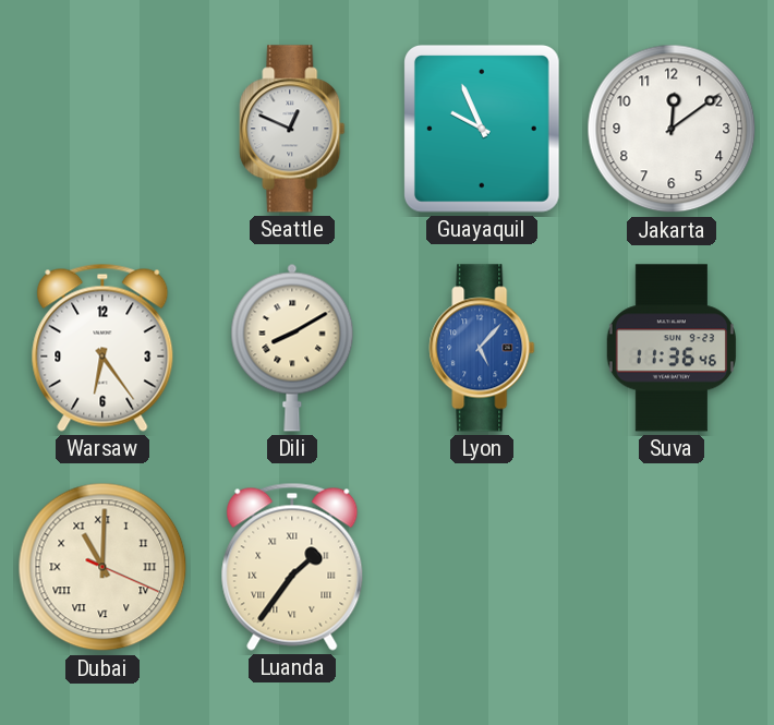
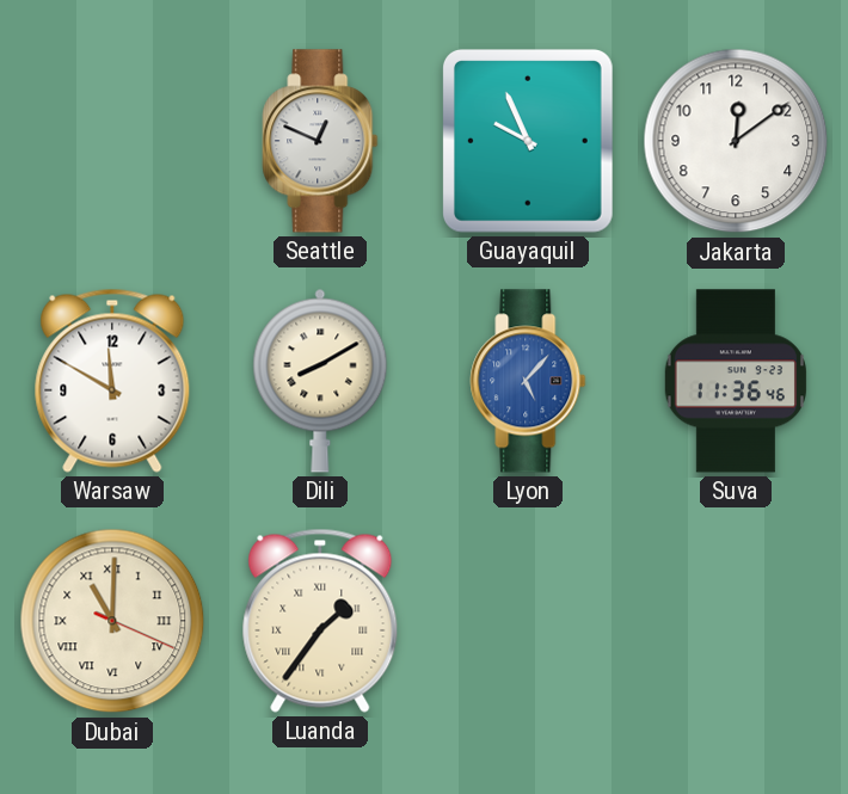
Warsaw: 6:24 -> 11:50 (112, 381)
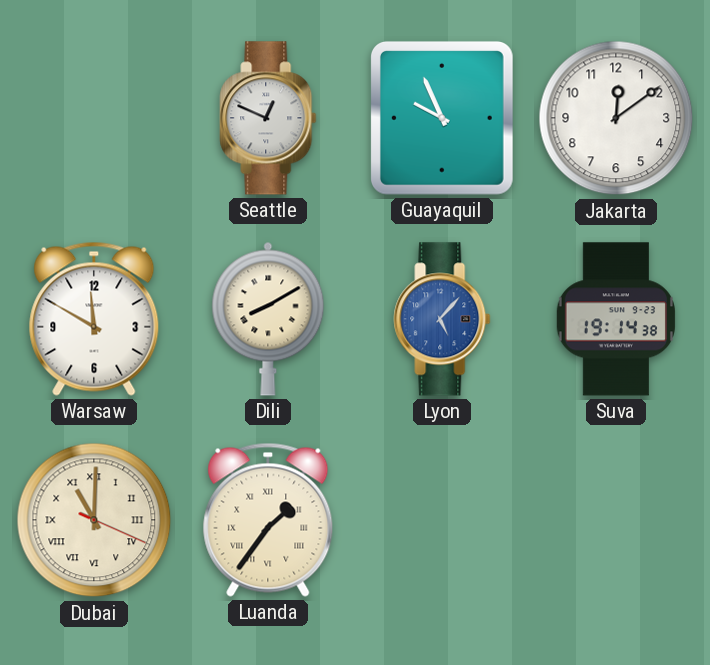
Suva: 11:36 -> 19:14 (616, 319)
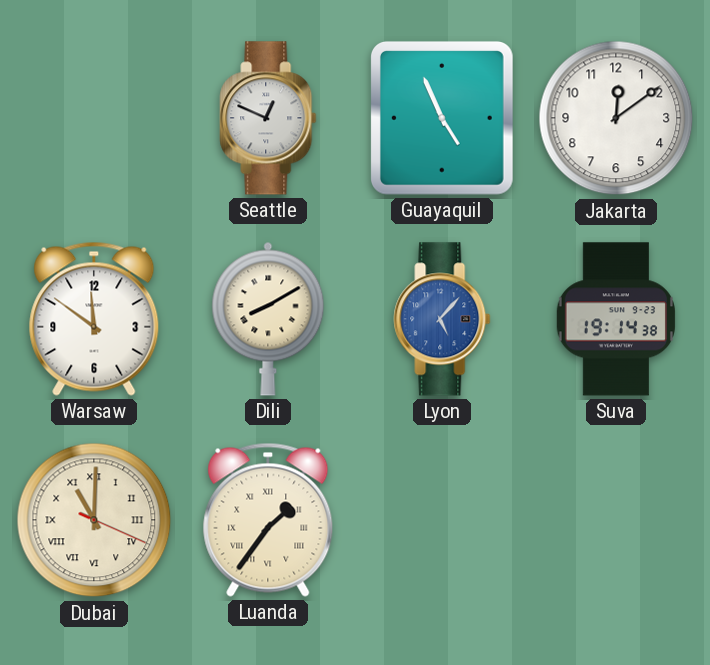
Guayaquil: 9:56 -> 4:56 (442, 118)
Warsaw: 11:50 -> 11:51 (94, 319)
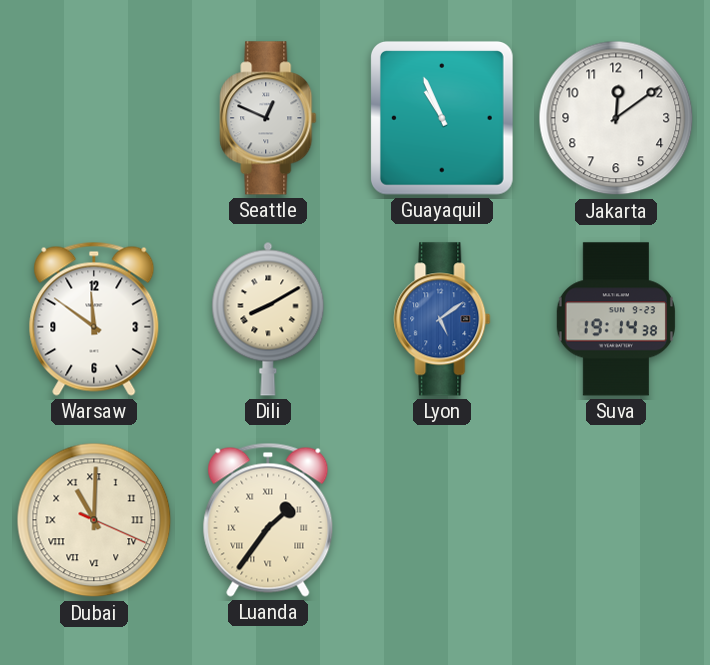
Guayaquil: 4:56 -> 10:56 (442, 118)
Lyon: 5:07 -> 5:09 (442, 319)
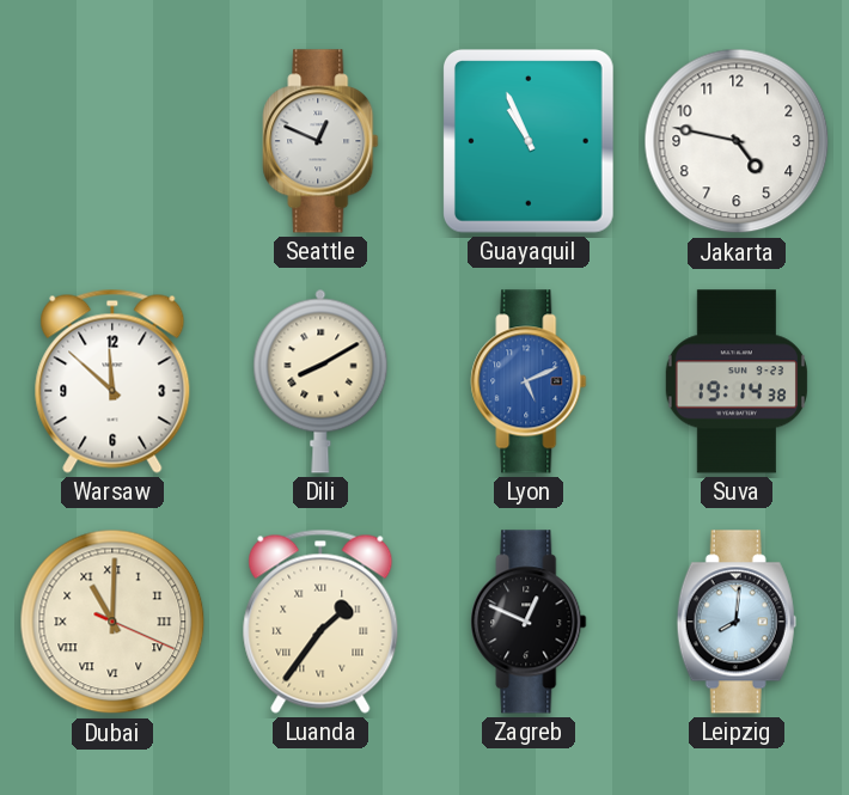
Jakarta: 12:09 -> 4:47 (737, 141)
Warsaw: 11:51 -> 11:52 (112, 381)
Lyon: 5:09 -> 5:11 (529, 381)
Zagreb: none -> 12:49 (529, 622)
Leipzig: none -> 8:01 (737, 622)
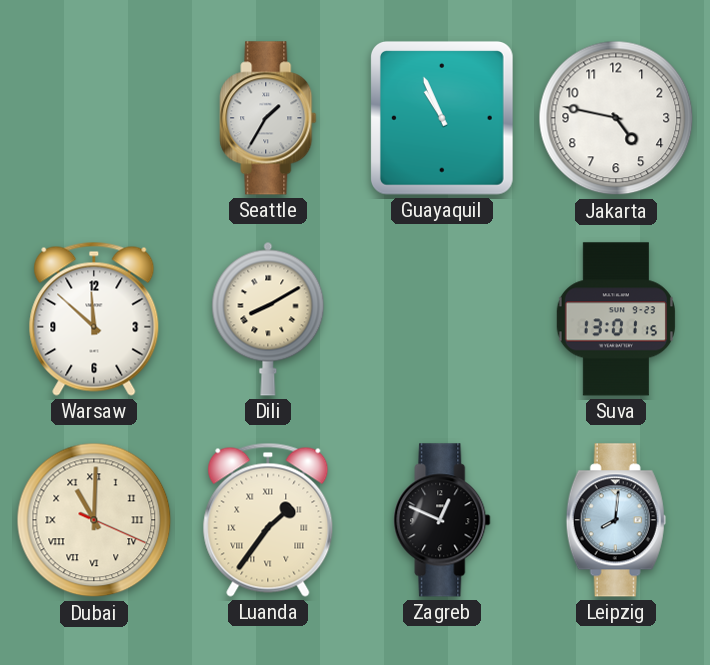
Seattle: 12:49 -> 1:35 (268, 118)
Lyon: 5:11 -> none (529, 381)
Suva: 19:14 -> 13:01 (616, 319)
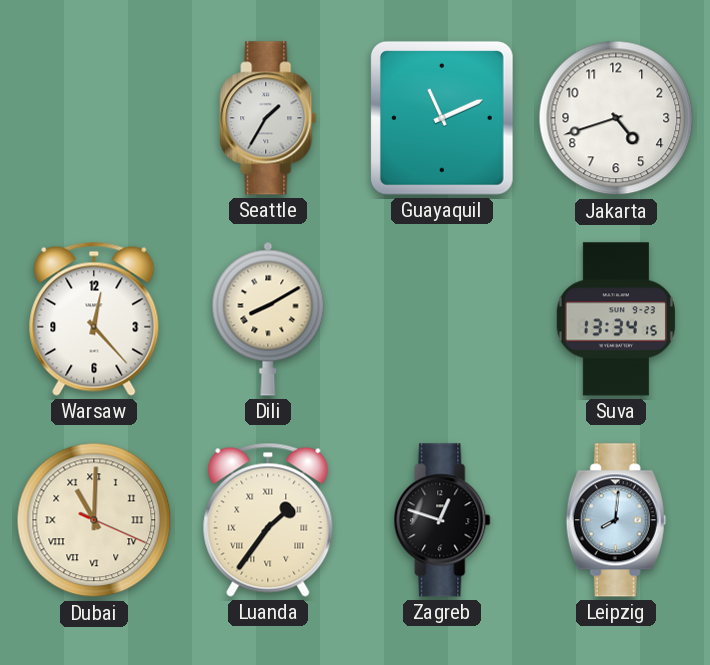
Guayaquil: 10:56 -> 11:11 (442, 118)
Jakarta: 4:47 -> 4:42 (616, 118)
Warsaw: 11:52 -> 12:23 (94, 319)
Suva: 13:01 -> 13:34 (616, 319)
Zagreb: 12:49 -> 12:48 (442, 520)
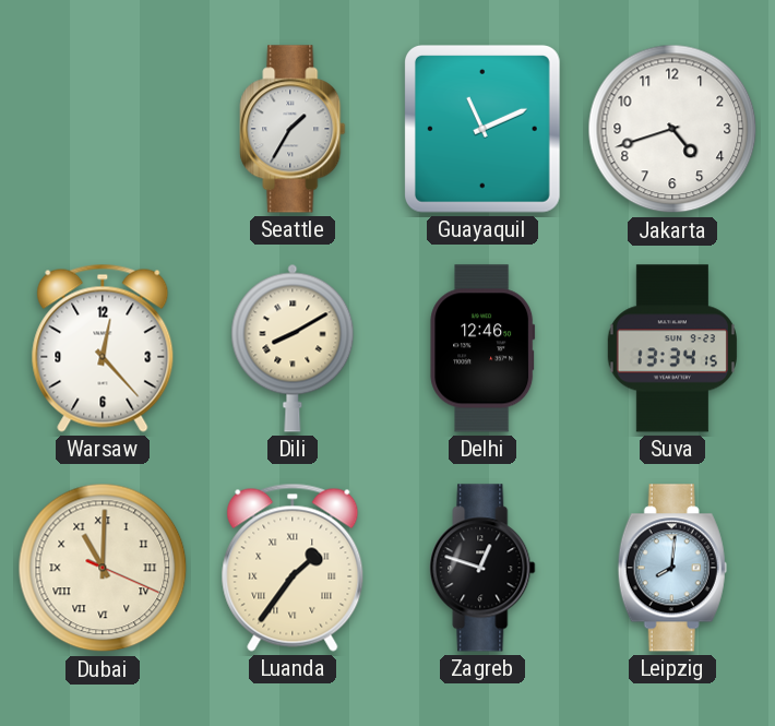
Delhi: none -> 12:46 (482, 348)
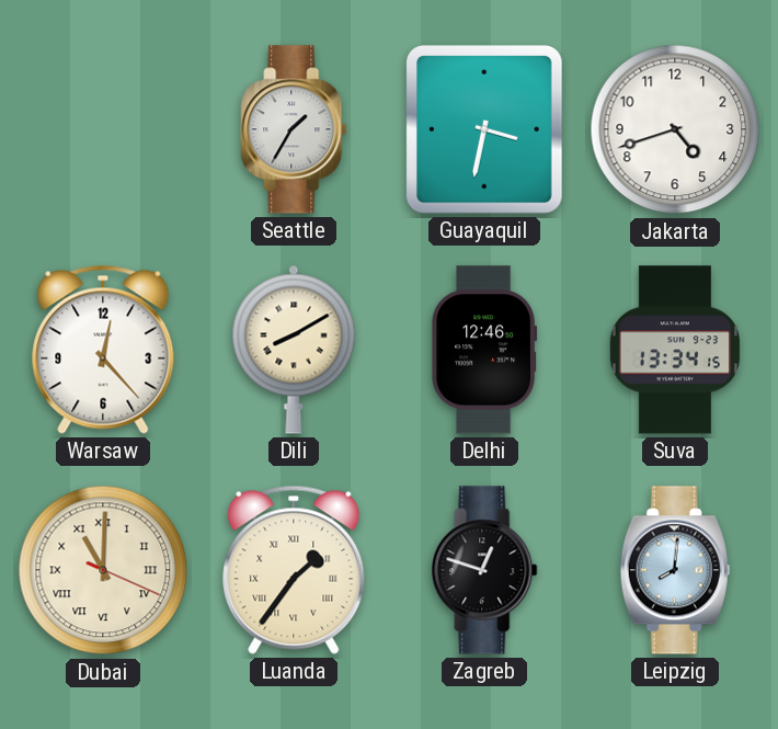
Guayaquil: 11:11 -> 3:32 (484, 129)
